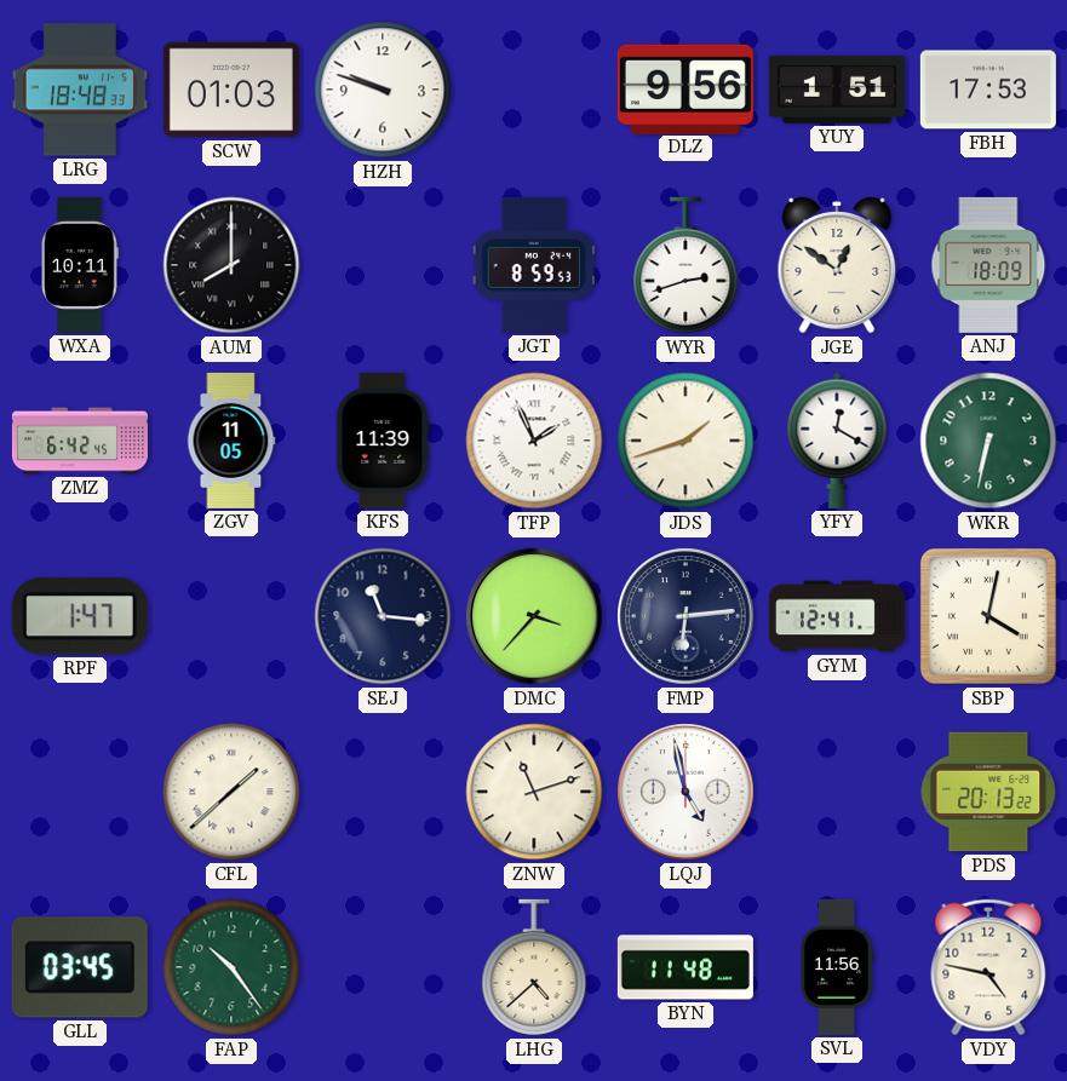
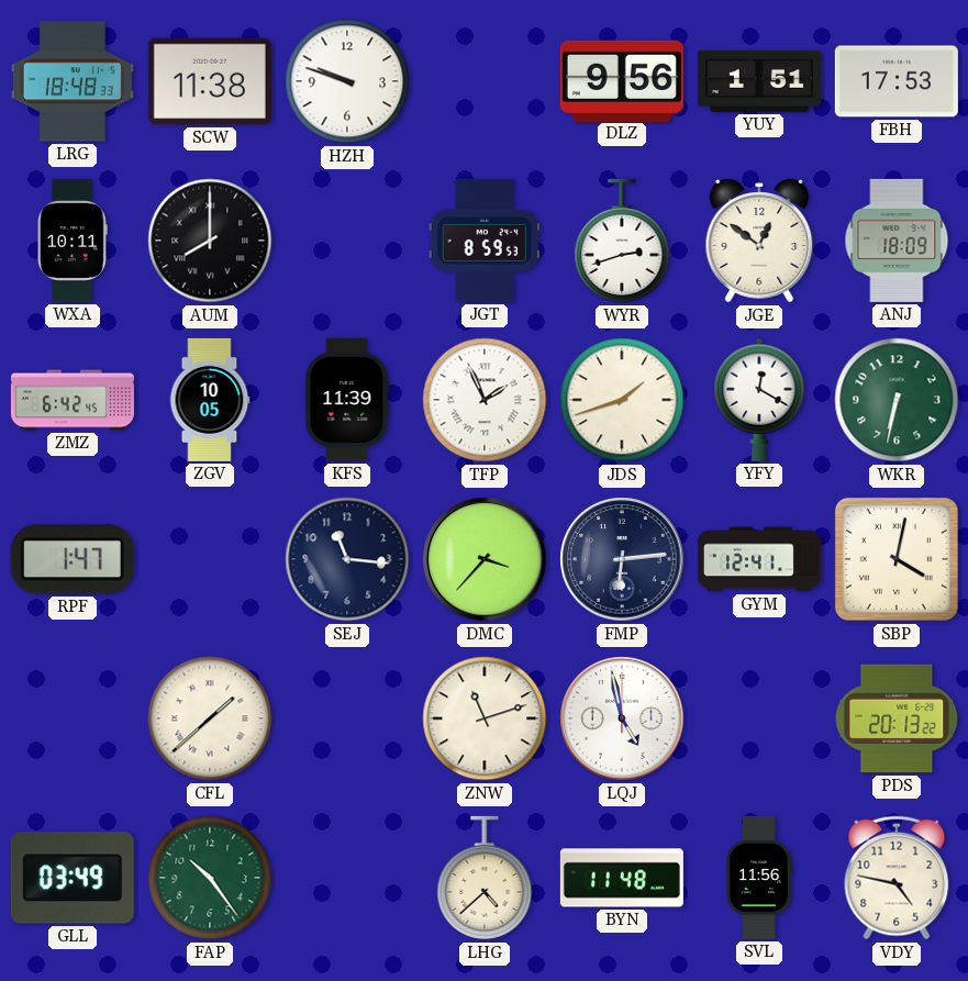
SCW: 01:03 -> 11:38 (210, 81)
ZGV: 11:05 -> 10:05 (210, 400)
GLL: 03:45 -> 03:49 (73, 878)
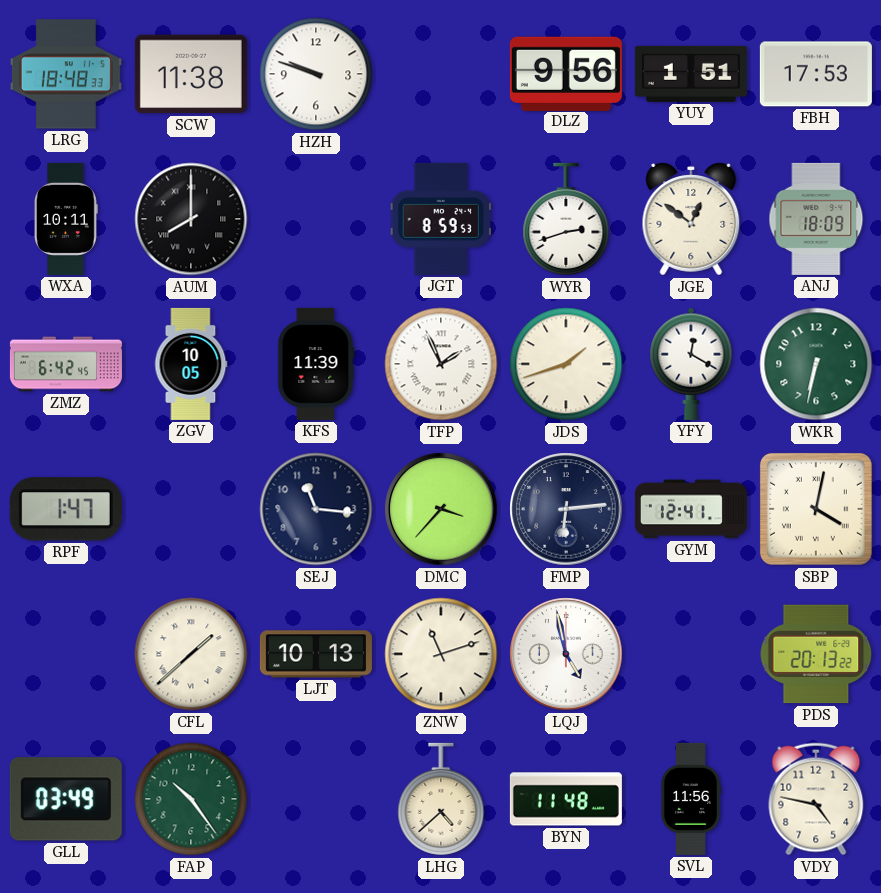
LJT: none -> 10:13 (316, 654)
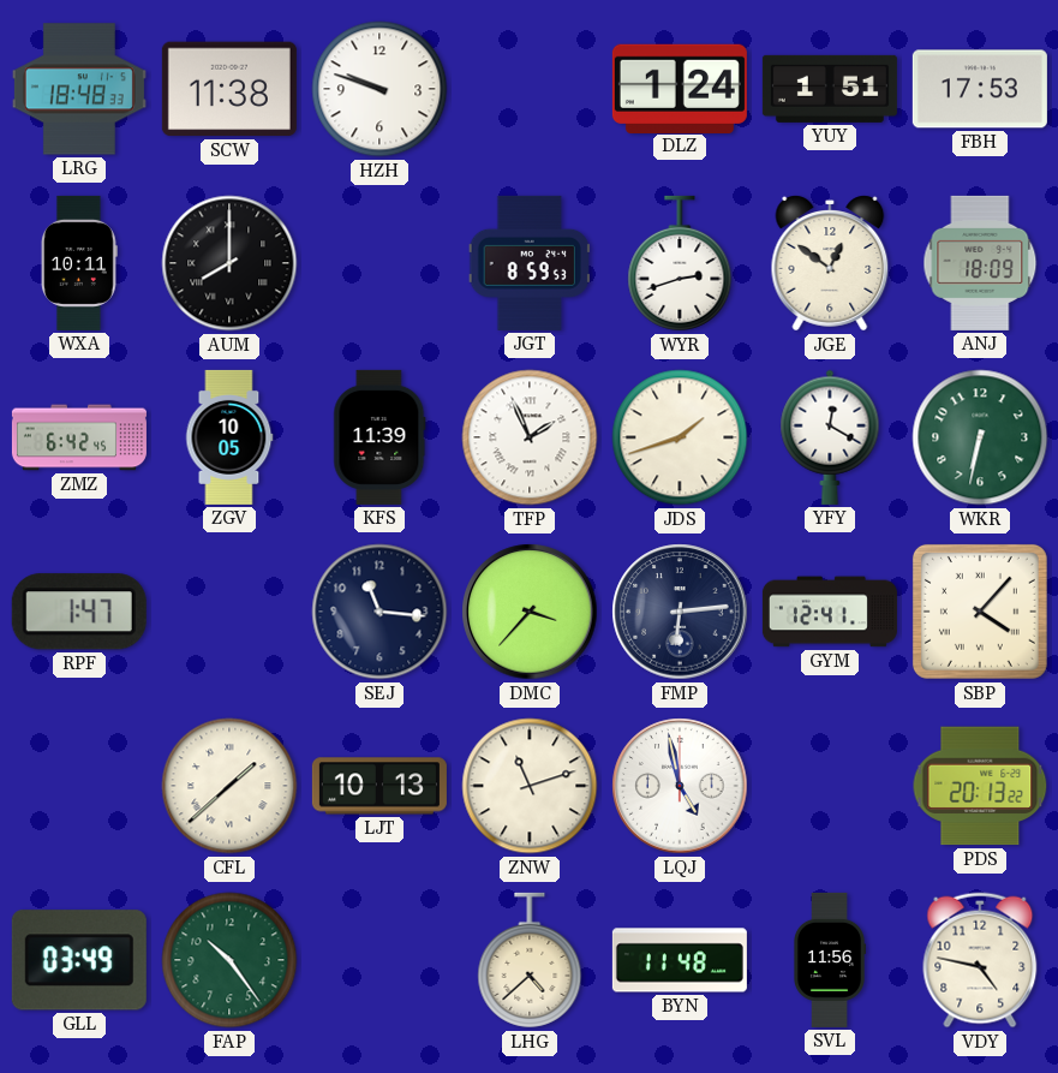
DLZ: 9:56 -> 1:24 (680, 88)
SBP: 4:02 -> 4:07 (980, 612)
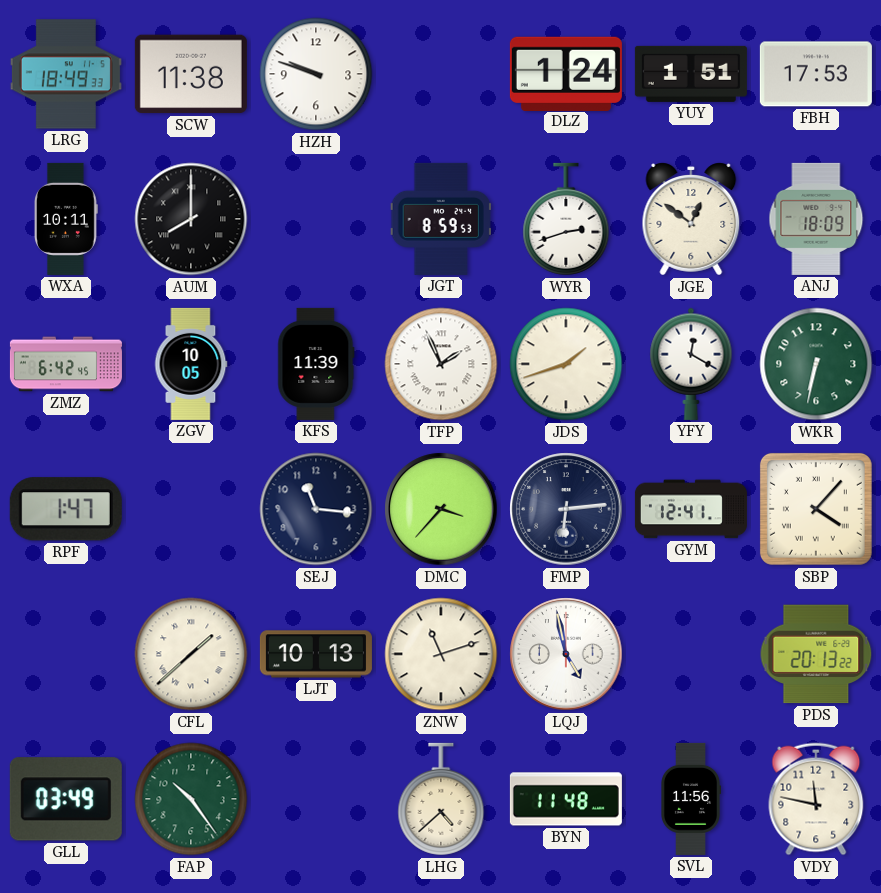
LRG: 18:48 -> 18:49 (66, 74)
VDY: 4:47 -> 11:47 (816, 799)
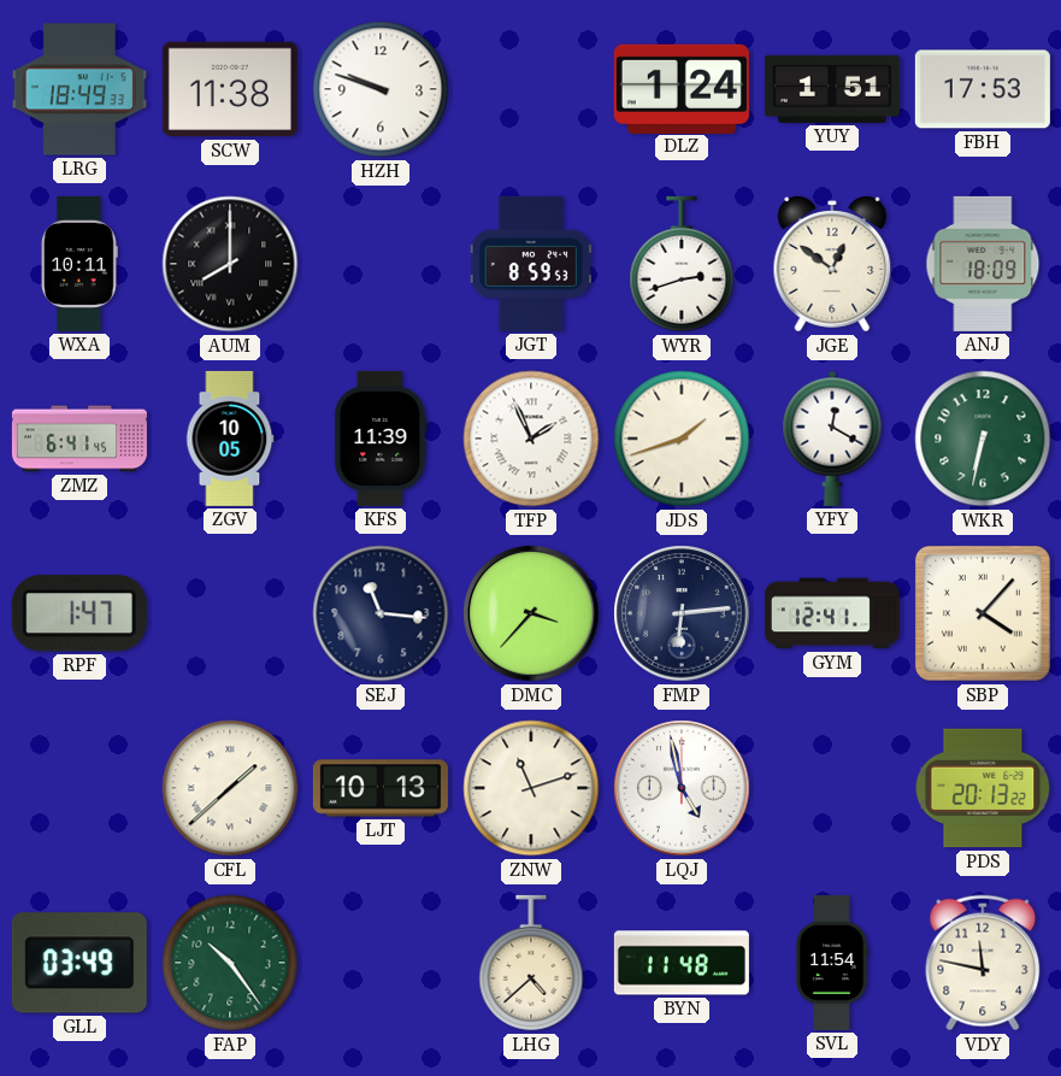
ZMZ: 6:42 -> 6:41 (79, 439)
SVL: 11:56 -> 11:54 (831, 963)
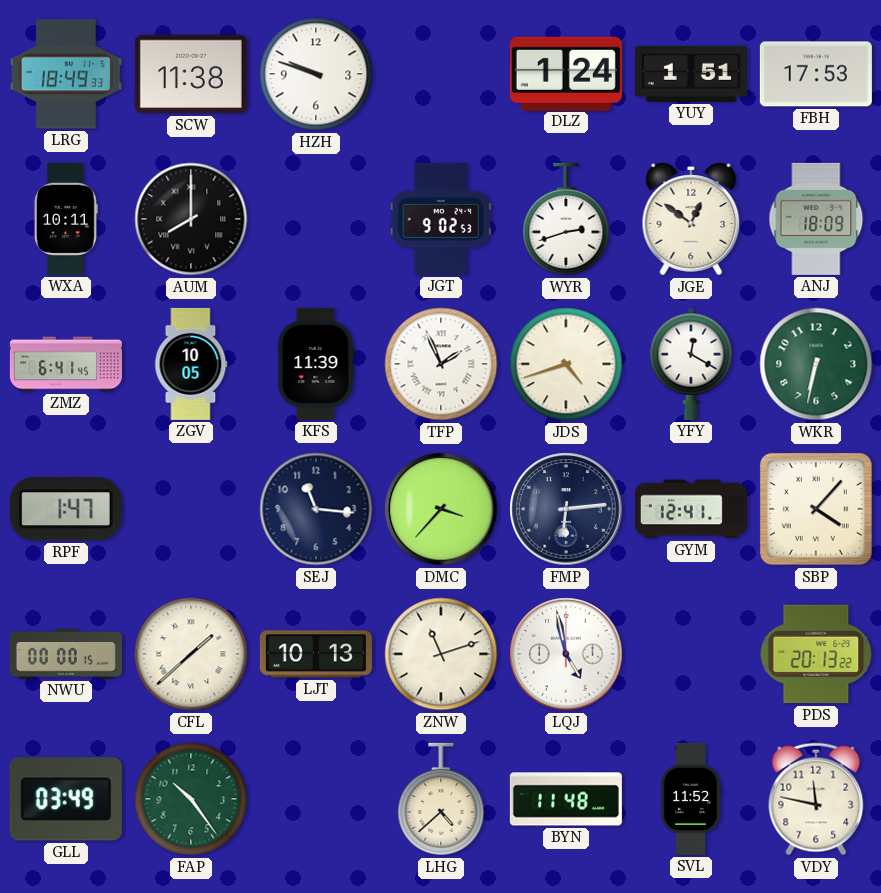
JGT: 8:59 -> 9:02 (441, 219)
JDS: 1:42 -> 4:42 (566, 364)
NWU: none -> 00:00 (66, 654)
SVL: 11:54 -> 11:52 (690, 799)
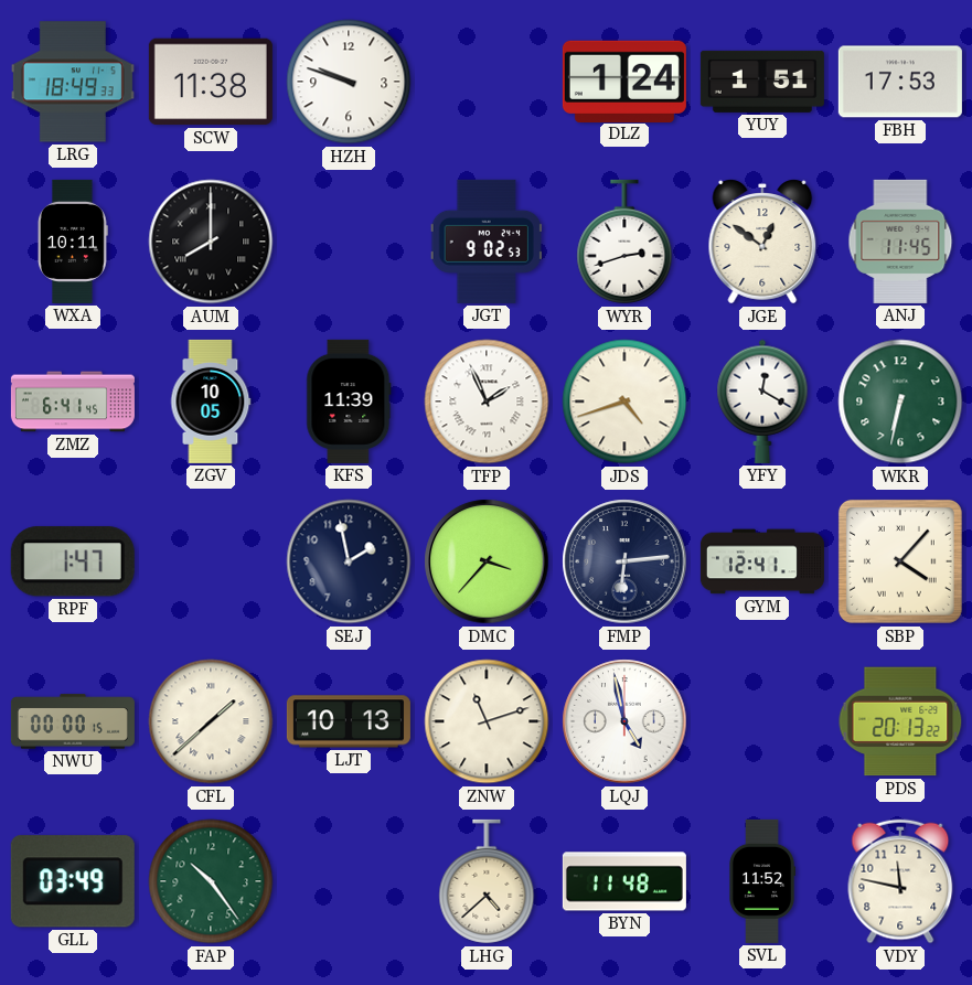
ANJ: 18:09 -> 11:45 (900, 242)
SEJ: 11:16 -> 1:58 (349, 561)
